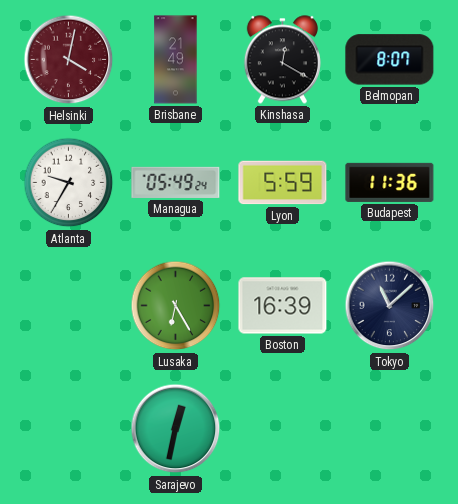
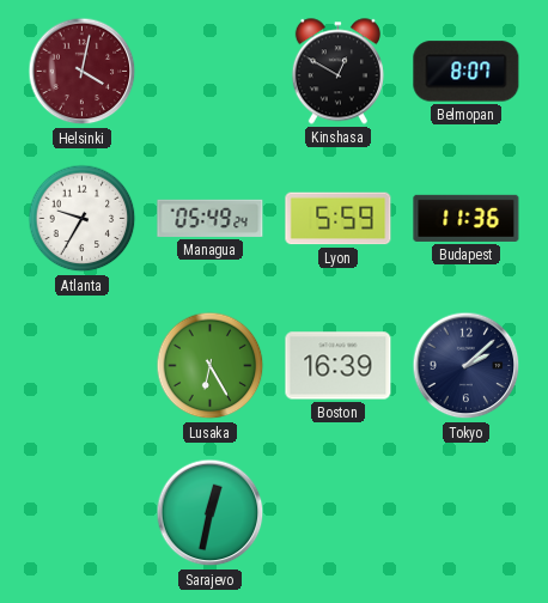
Brisbane: 21:49 -> none (176, 60)
Kinshasa: 12:20 -> 12:50 (337, 72)
Tokyo: 11:08 -> 2:08 (467, 366)
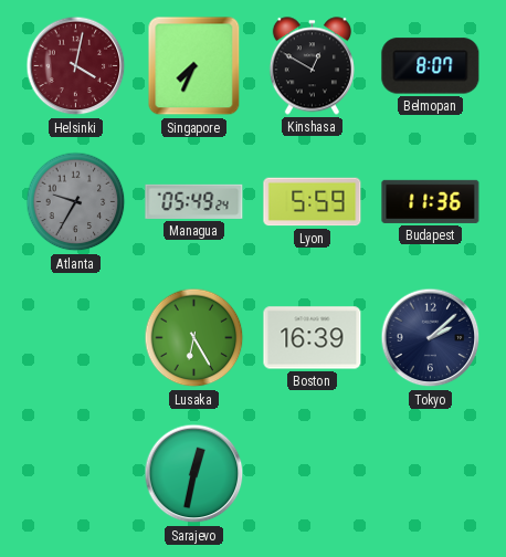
Singapore: none -> 7:34 (194, 66)
Atlanta dial: white -> grey (76, 202)
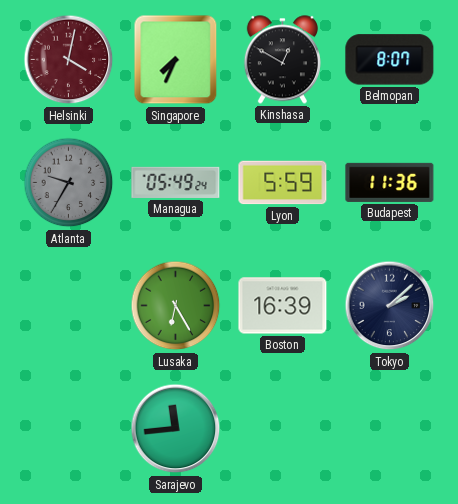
Sarajevo: 12:32 -> 11:44 (176, 429)
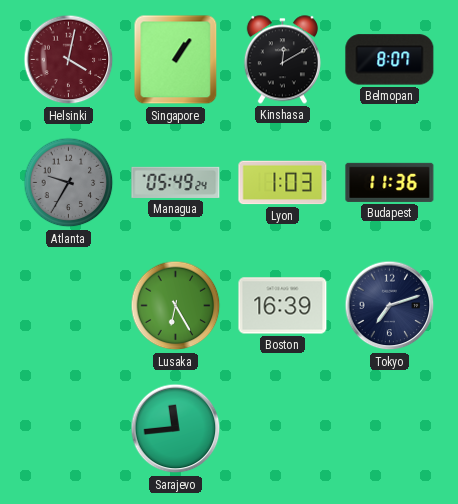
Singapore: 7:34 -> 1:06 (176, 60)
Kinshasa: 12:50 -> 12:10 (282, 60)
Lyon: 5:59 -> 1:03 (283, 183)
Tokyo: 2:08 -> 7:12 (390, 306)
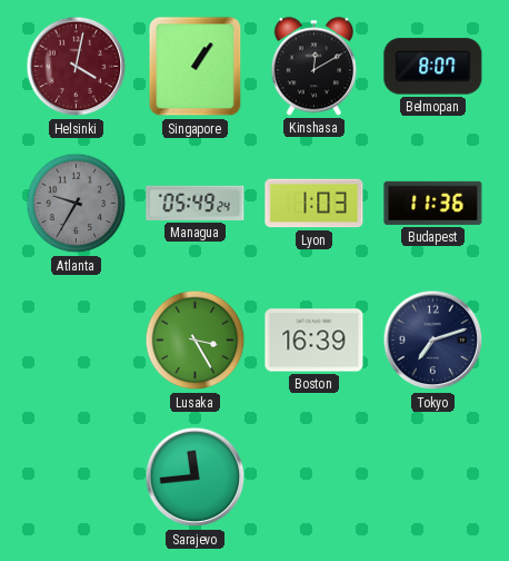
Lusaka: 6:25 -> 3:25 (196, 341)
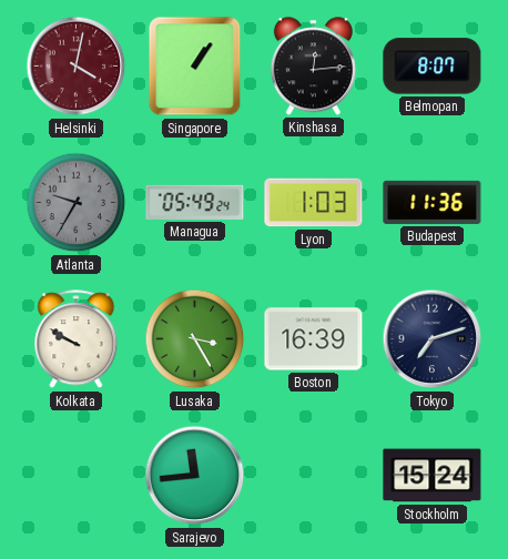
Kinshasa: 12:10 -> 12:14 (313, 67)
Kolkata: none -> 9:50 (77, 339)
Stockholm: none -> 15:24 (433, 476)
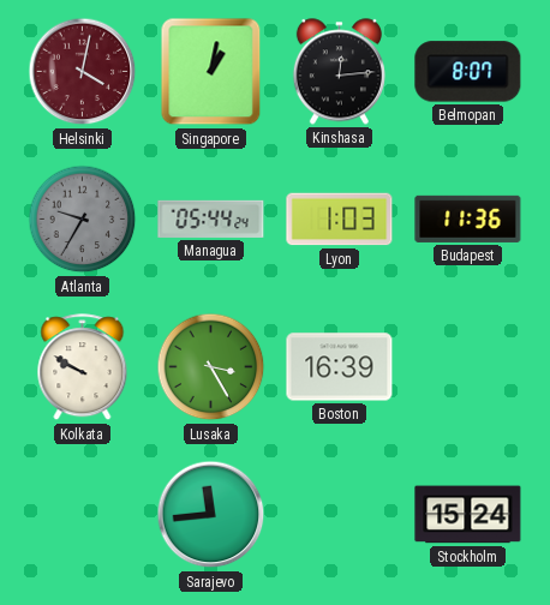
Singapore: 1:06 -> 1:02 (211, 72)
Managua: 05:49 -> 05:44 (211, 218)
Tokyo: 7:12 -> none (433, 339)
